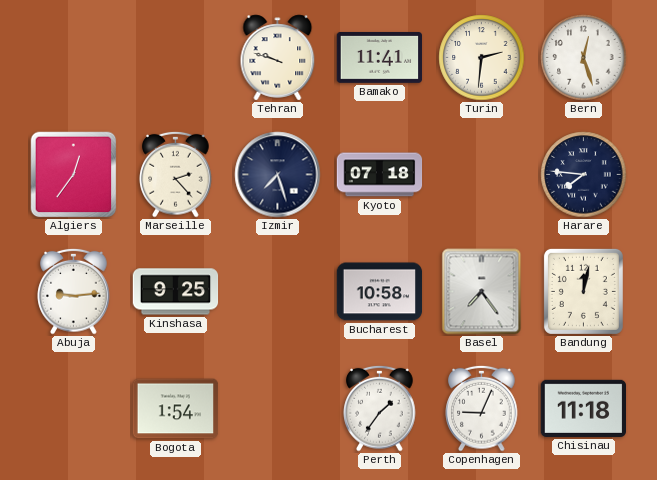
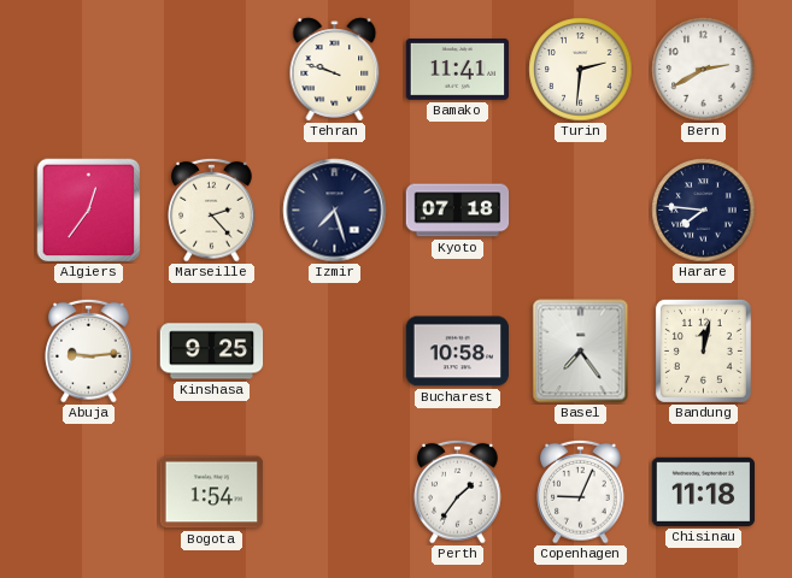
Bern: 12:27 -> 2:40 (704, 70)
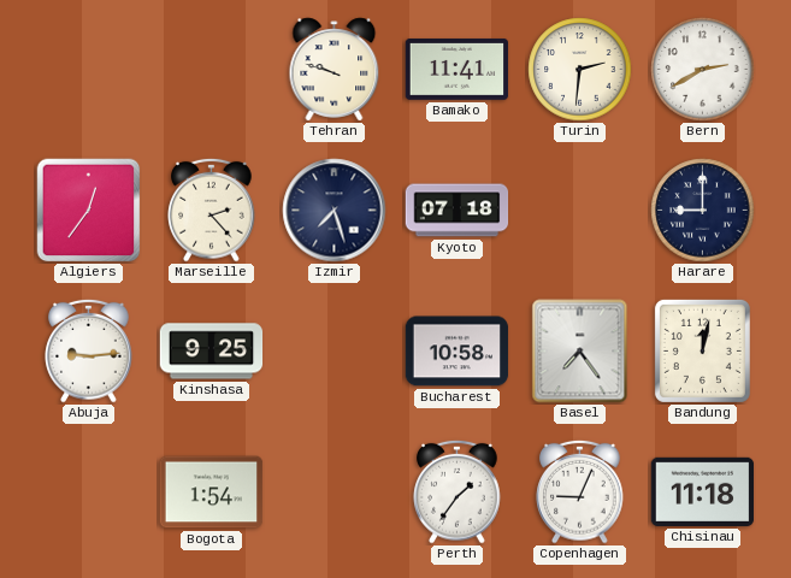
Harare: 7:46 -> 9:00 (703, 211)
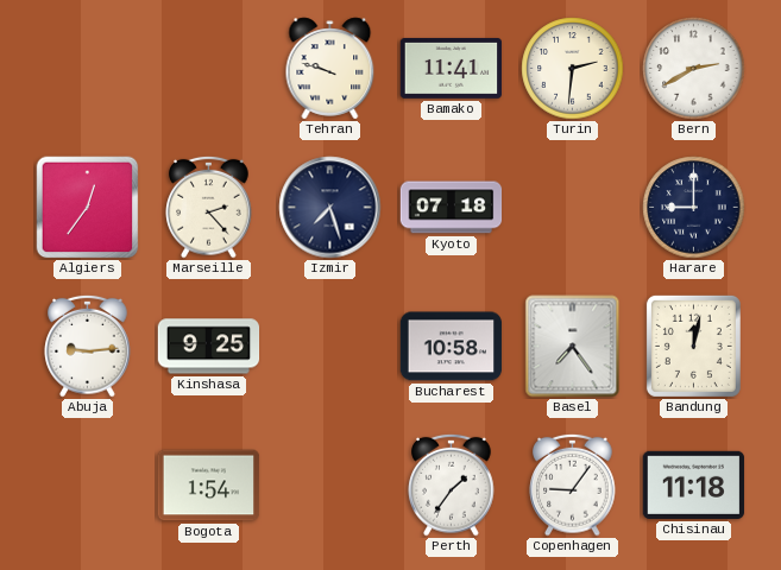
Copenhagen: 9:04 -> 9:06 (573, 484)
